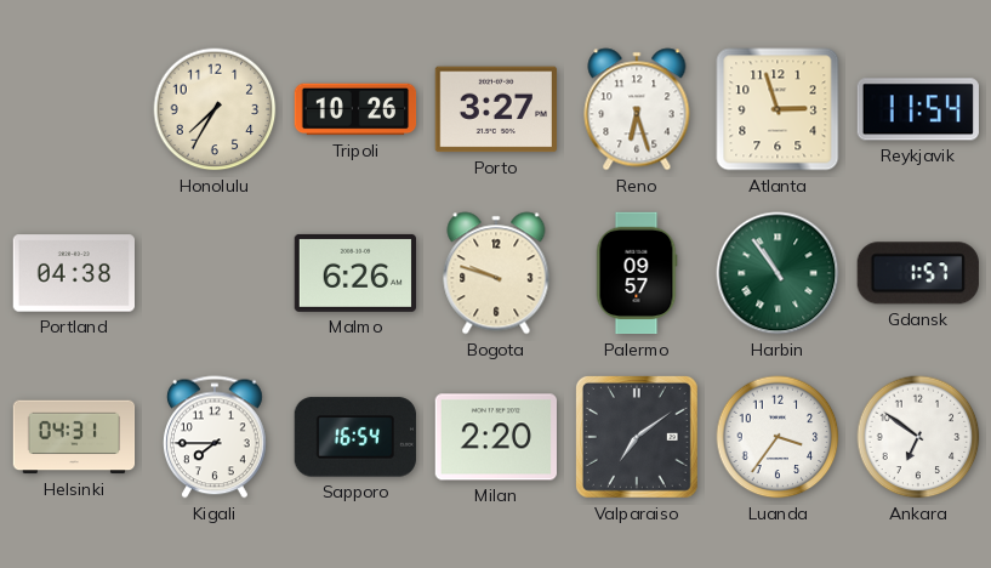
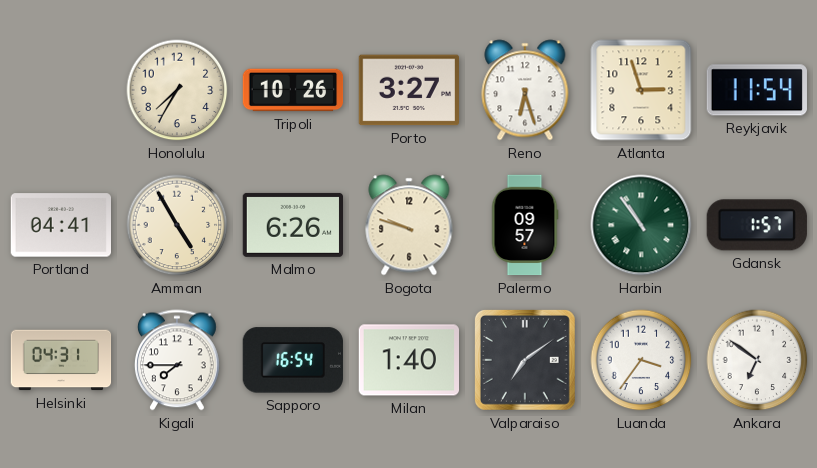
Portland: 04:38 -> 04:41 (60, 225)
Amman: none -> 4:55 (177, 225)
Milan: 2:20 -> 1:40 (408, 360)
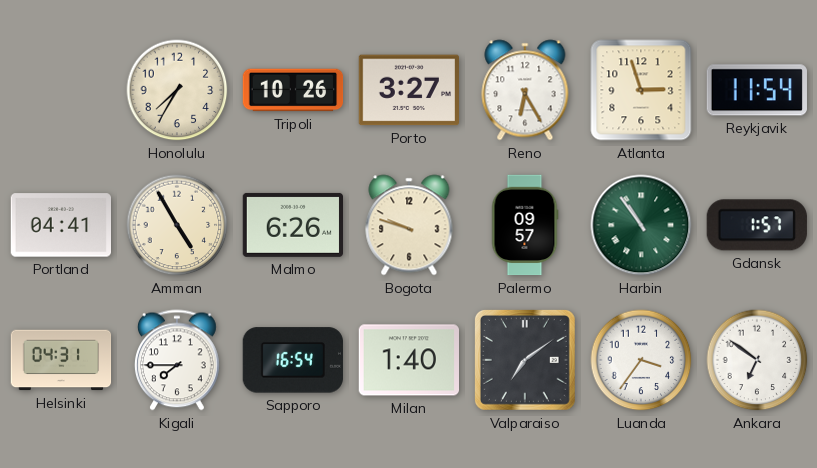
Reno: 6:27 -> 6:25 (525, 90)
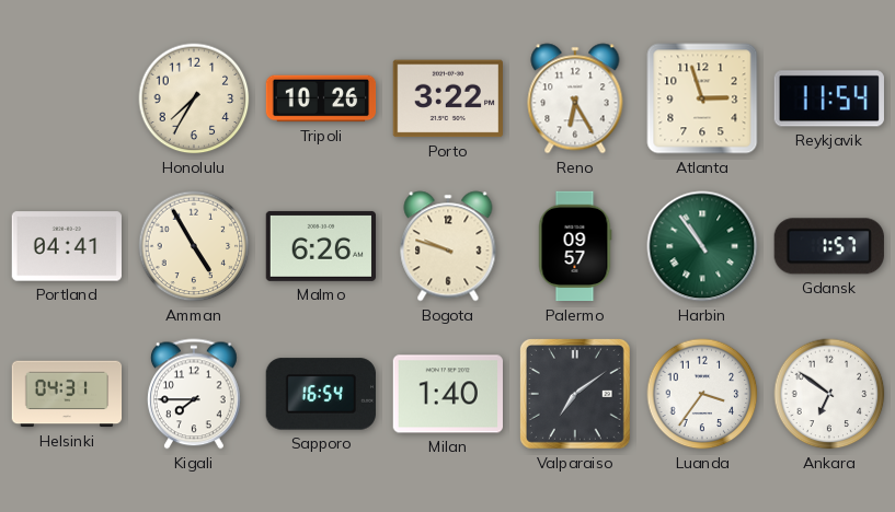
Porto: 3:27 -> 3:22 (447, 98)
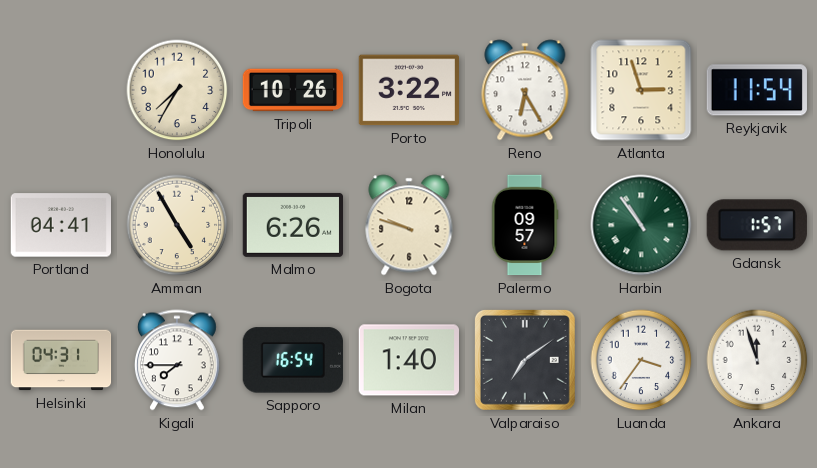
Ankara: 6:51 -> 11:57 (757, 360)
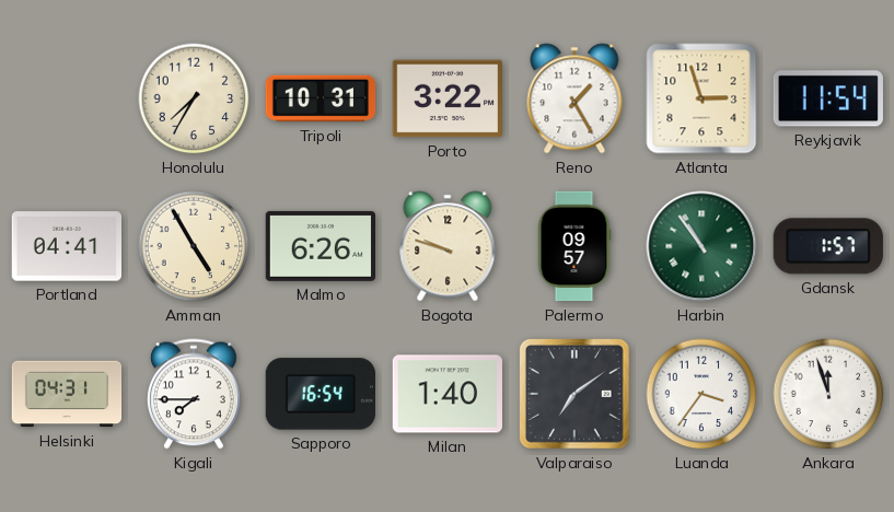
Tripoli: 10:26 -> 10:31 (321, 98)
Reno: 6:25 -> 1:25 (574, 98)
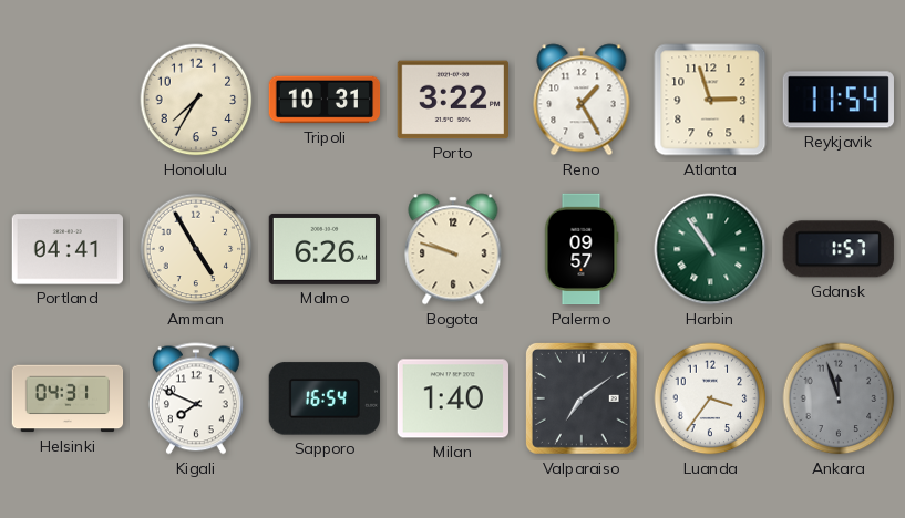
Kigali: 7:45 -> 7:49 (196, 398)
Ankara dial: white -> grey (839, 398)
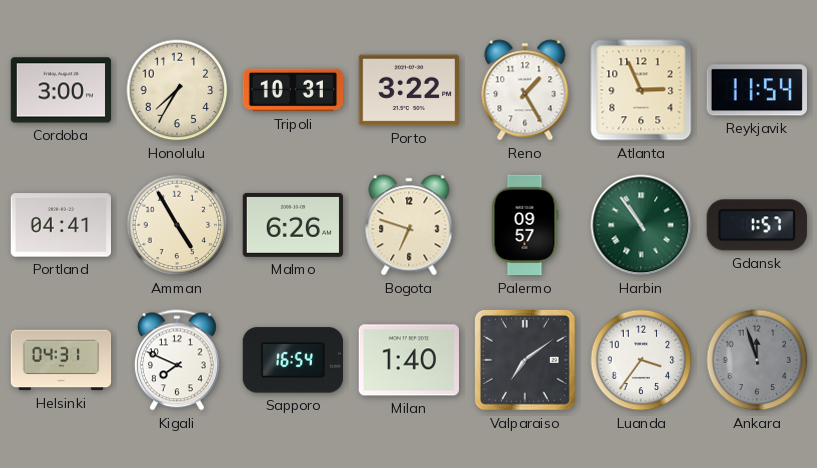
Cordoba: none -> 3:00 (61, 90)
Atlanta: 2:57 -> 2:56 (641, 90)
Bogota: 9:48 -> 6:48 (409, 225)
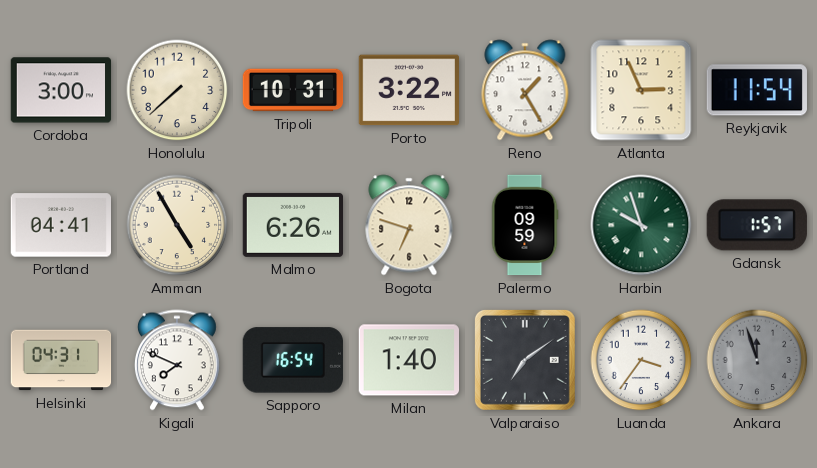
Honolulu: 7:35 -> 7:38 (177, 90)
Palermo: 09:57 -> 09:59 (525, 225)
Harbin: 10:54 -> 9:57 (641, 225)
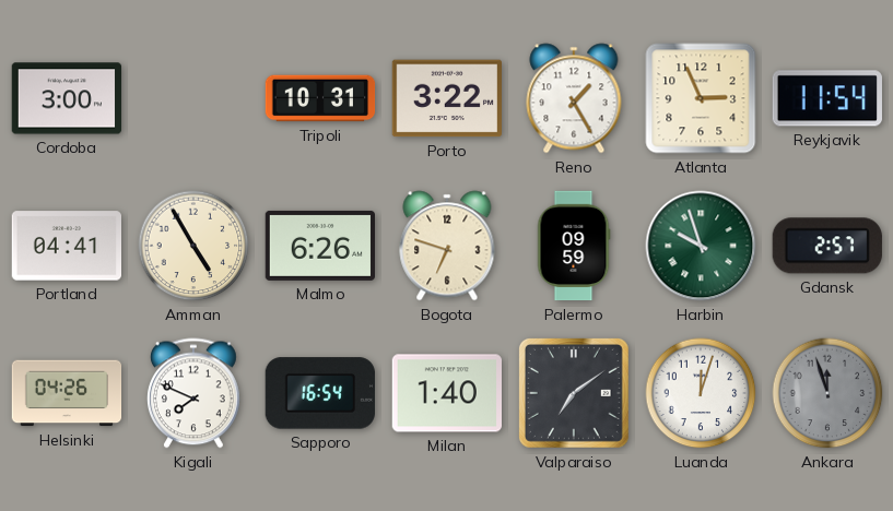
Honolulu: 7:38 -> none (177, 90)
Gdansk: 1:57 -> 2:57 (827, 246)
Helsinki: 04:31 -> 04:26 (67, 393)
Luanda: 3:36 -> 12:03 (701, 393)
